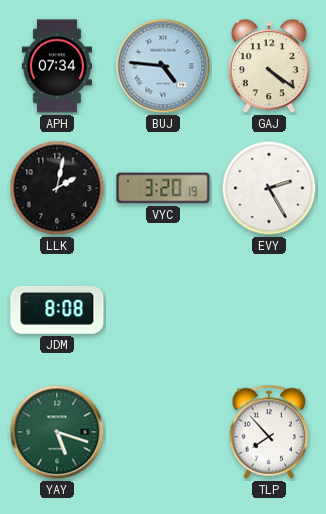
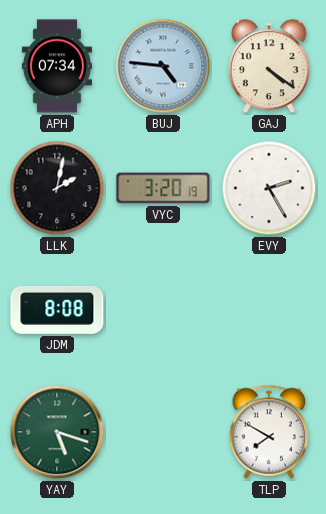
TLP: 7:53 -> 7:50 (269, 432)
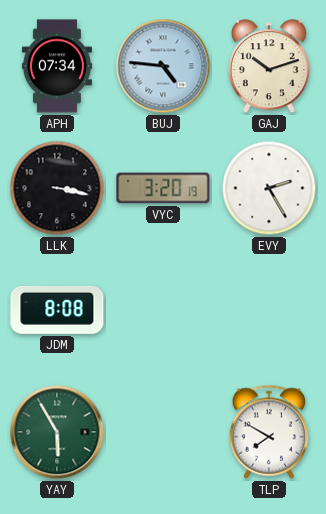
GAJ: 4:21 -> 10:12 (269, 67)
LLK: 2:02 -> 3:17 (57, 188)
YAY: 5:18 -> 5:55 (57, 432)
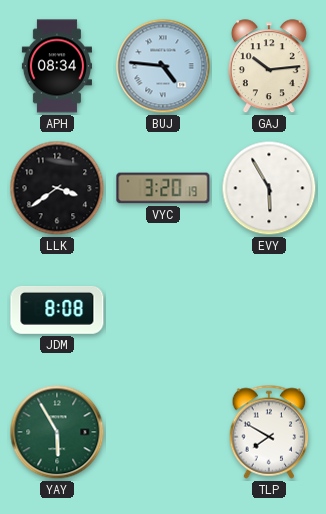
APH: 07:34 -> 08:34 (57, 66)
GAJ: 10:12 -> 10:14 (269, 67)
LLK: 3:17 -> 3:39 (57, 188)
EVY: 2:25 -> 5:55 (269, 188)
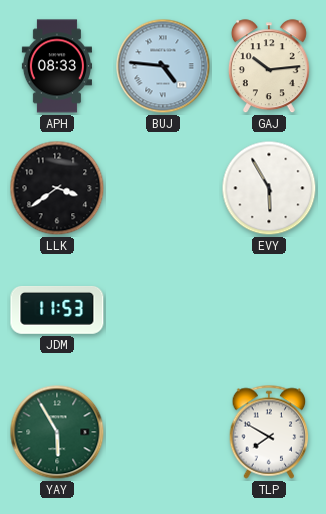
APH: 08:34 -> 08:33 (57, 66)
VYC: 3:20 -> none (163, 188)
JDM: 8:08 -> 11:53 (57, 310)
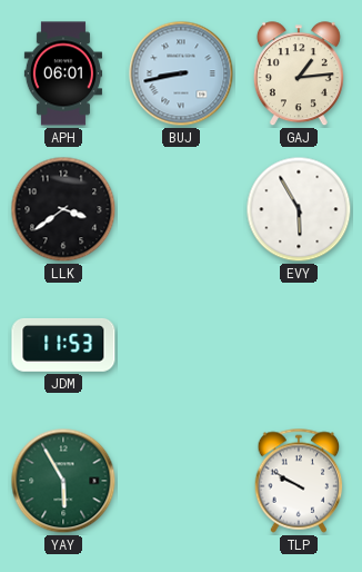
APH: 08:33 -> 06:01 (63, 73)
BUJ: 4:46 -> 8:43 (181, 73)
GAJ: 10:14 -> 1:14 (299, 75)
TLP: 7:50 -> 9:50 (299, 481)
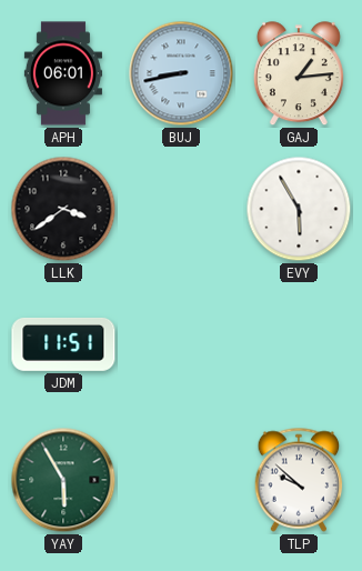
JDM: 11:53 -> 11:51 (63, 344)
TLP: 9:50 -> 9:52 (299, 480)
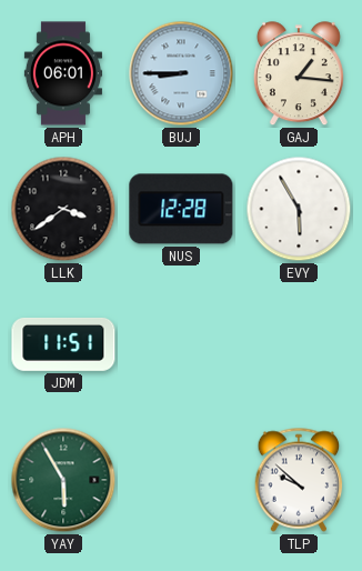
BUJ: 8:43 -> 8:45 (181, 73)
GAJ: 1:14 -> 1:16 (299, 74)
NUS: none -> 12:28 (181, 209)
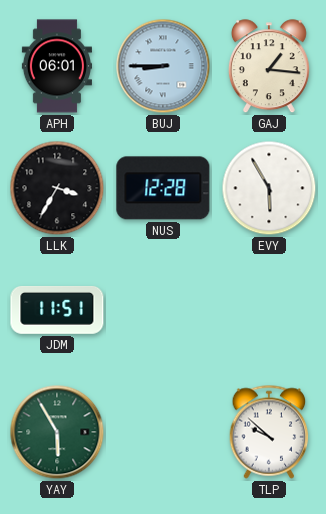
LLK: 3:39 -> 3:35 (57, 188)
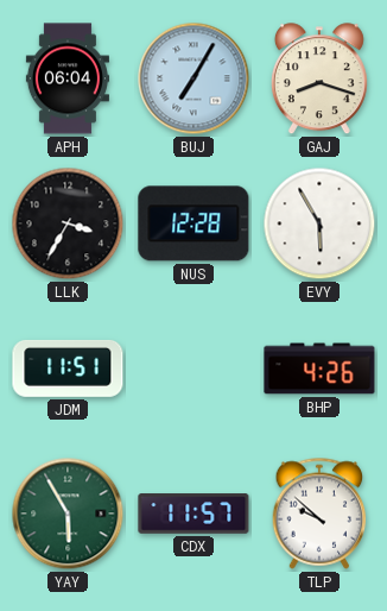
APH: 06:01 -> 06:04 (68, 78)
BUJ: 8:45 -> 7:05 (193, 78)
GAJ: 1:16 -> 8:18 (319, 80)
BHP: none -> 4:26 (319, 369)
CDX: none -> 11:57 (193, 514)
